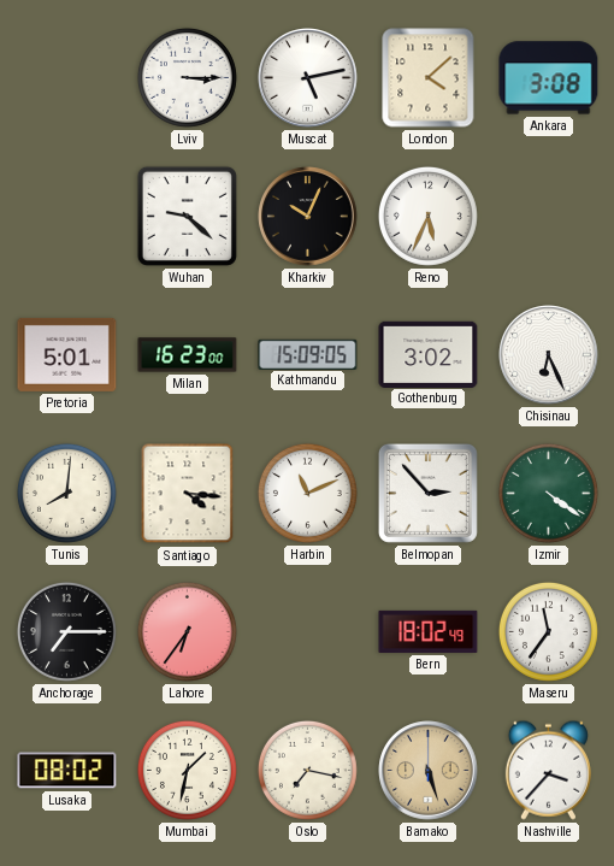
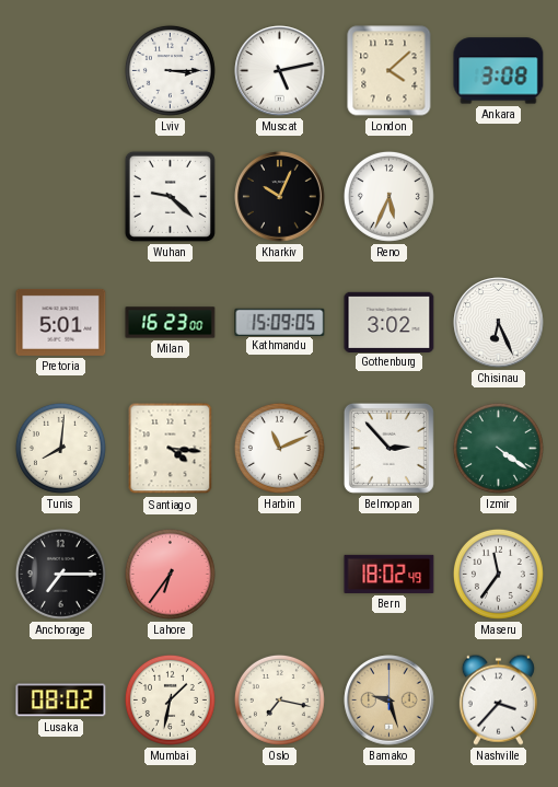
Bamako: 5:27 -> 9:27 (390, 701)
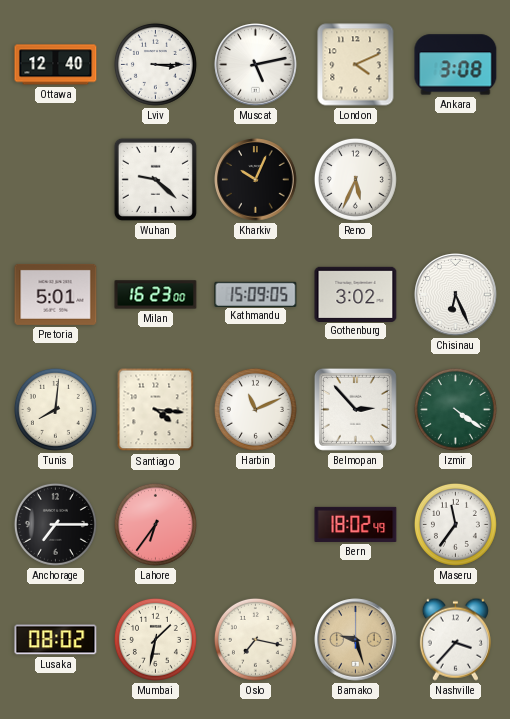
Ottawa: none -> 12:40 (56, 65)
London: 4:08 -> 4:11 (356, 65)
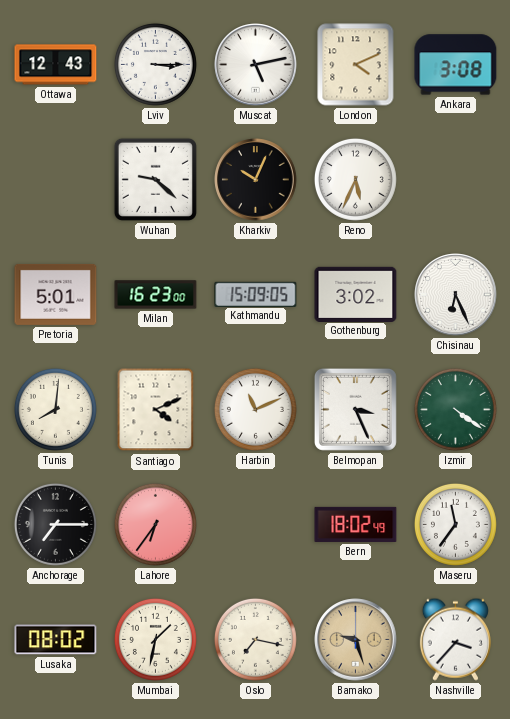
Ottawa: 12:40 -> 12:43 (56, 65)
Santiago: 4:16 -> 4:11 (156, 410)
Belmopan: 2:53 -> 3:26 (355, 409)
